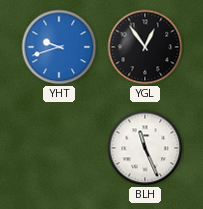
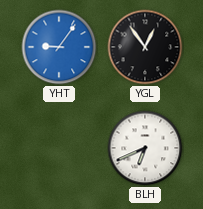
YHT: 9:42 -> 9:06 (59, 47)
BLH: 11:26 -> 6:41 (145, 148)
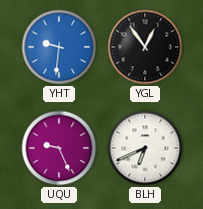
YHT: 9:06 -> 9:31 (59, 47)
UQU: none -> 9:26 (59, 148)
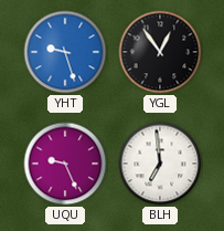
YHT: 9:31 -> 9:27 (65, 52)
BLH: 6:41 -> 6:59 (160, 164)
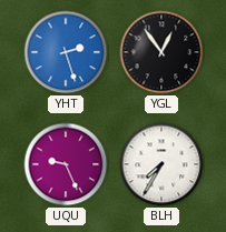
YHT: 9:27 -> 2:27 (66, 52)
BLH: 6:59 -> 7:35 (161, 164)
